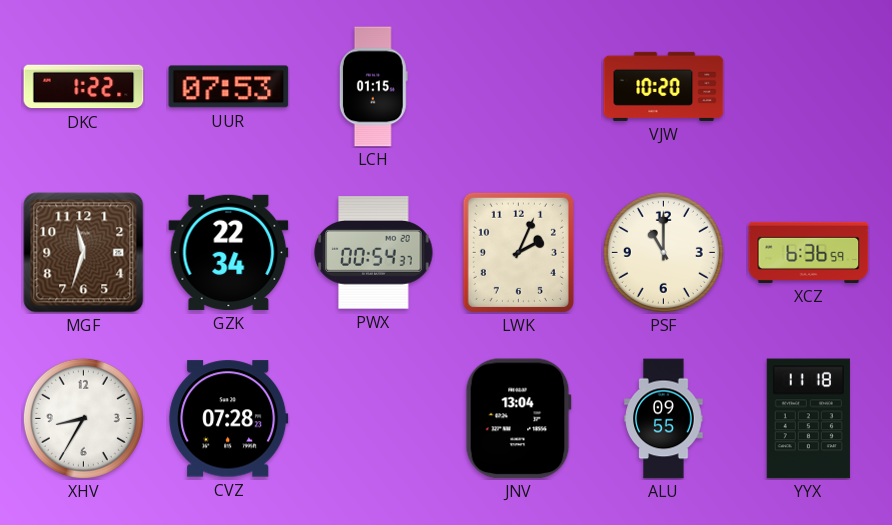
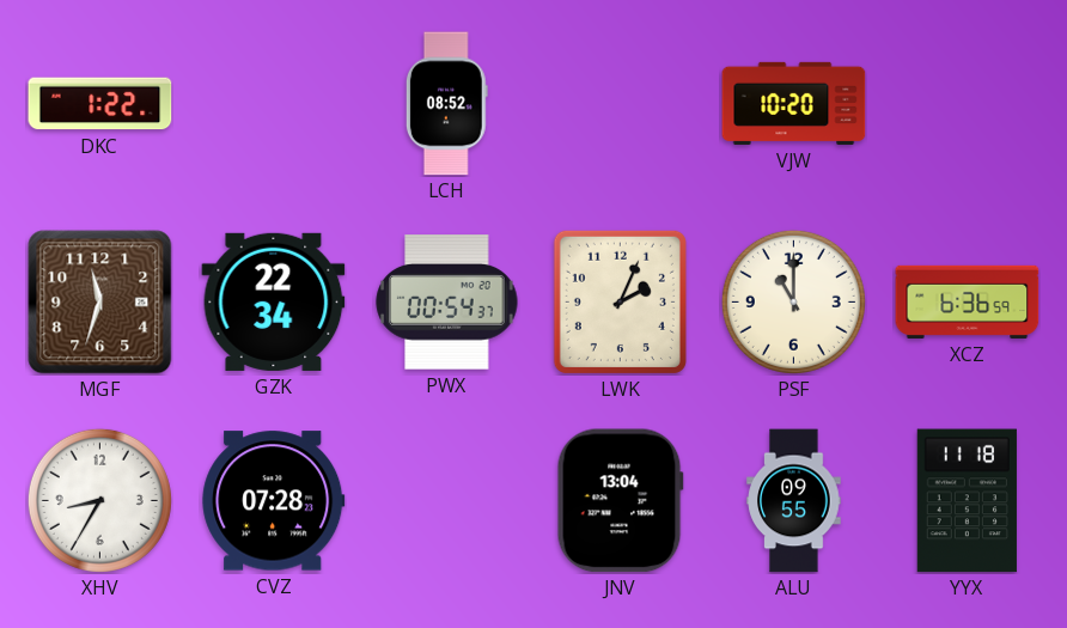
UUR: 07:53 -> none (229, 87)
LCH: 01:15 -> 08:52 (446, 104)
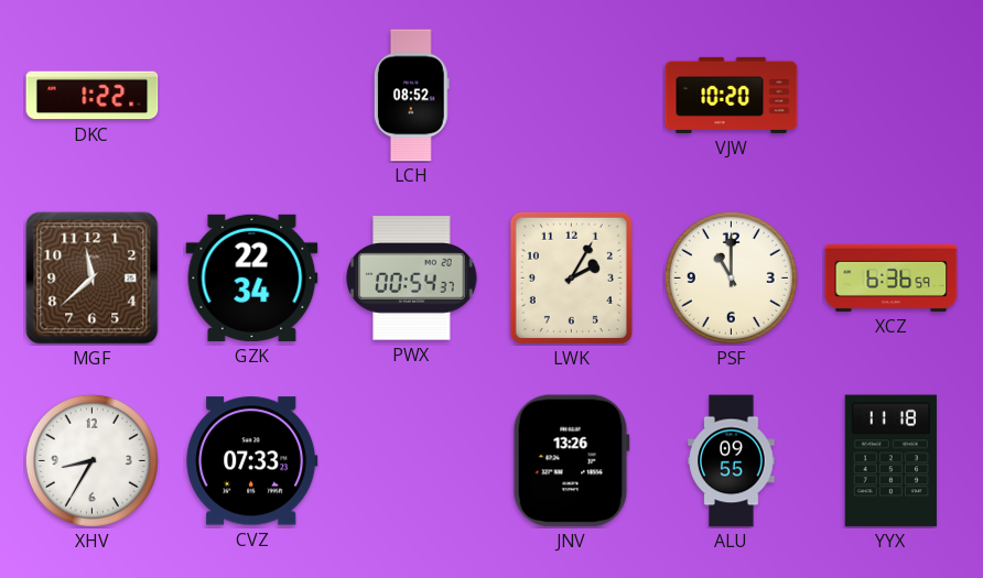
MGF: 11:33 -> 11:38 (93, 279)
LWK: 2:04 -> 2:05 (571, 277)
CVZ: 07:28 -> 07:33 (252, 461)
JNV: 13:04 -> 13:26 (571, 461)
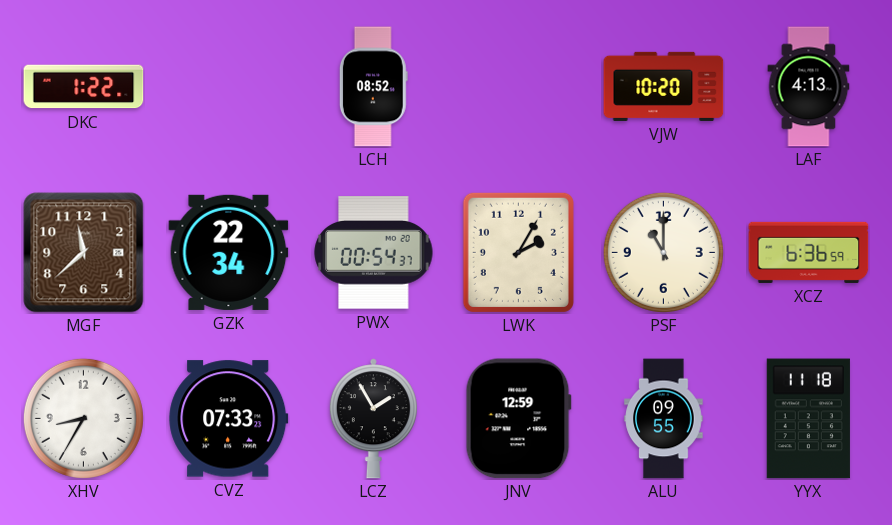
LAF: none -> 4:13 (809, 87)
LCZ: none -> 1:55 (373, 419)
JNV: 13:26 -> 12:59 (518, 419)
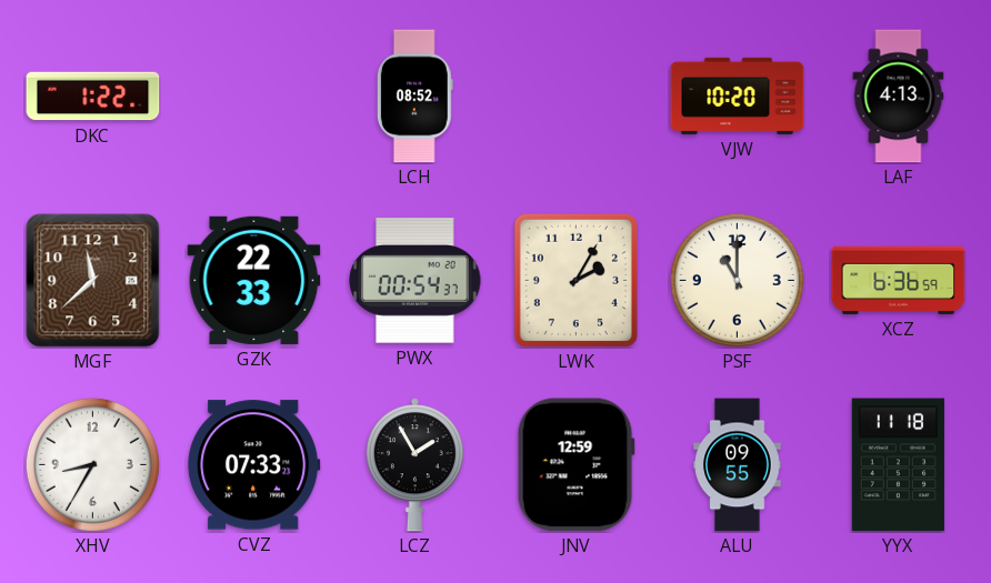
GZK: 22:34 -> 22:33 (254, 280)
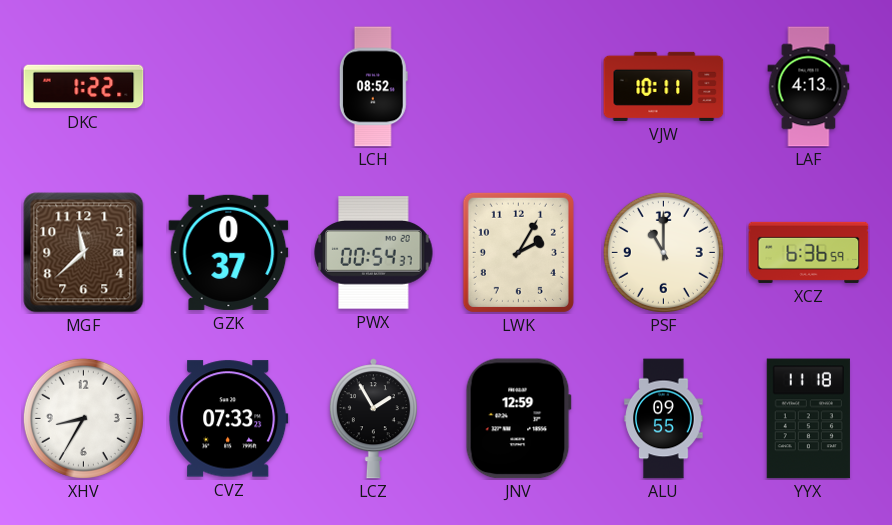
VJW: 10:20 -> 10:11 (664, 86)
GZK: 22:33 -> 0:37 (229, 252)
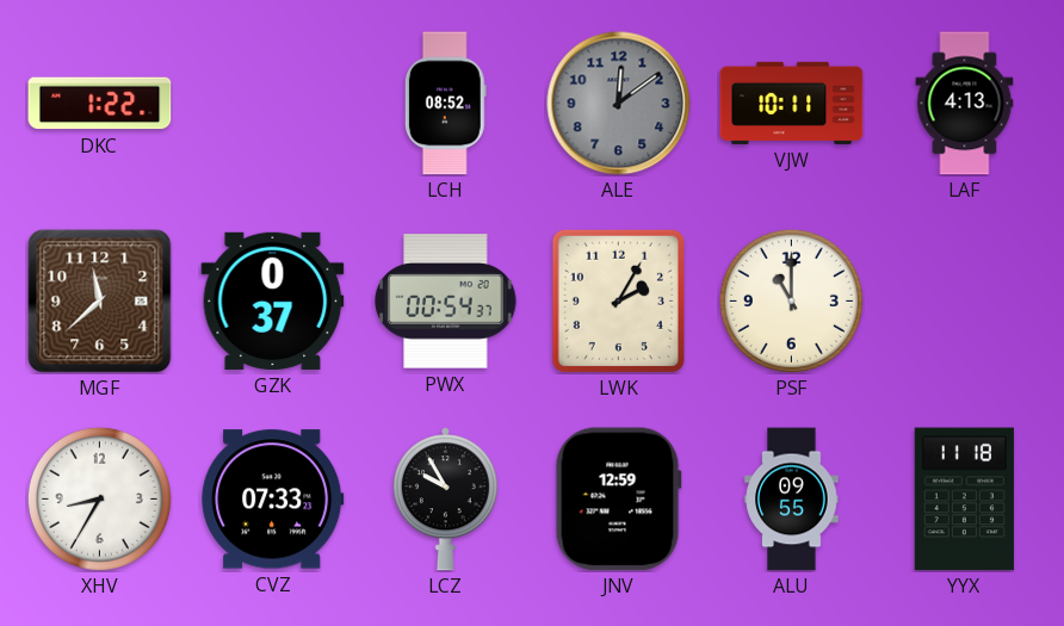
ALE: none -> 12:09 (619, 104)
XCZ: 6:36 -> none (809, 252)
LCZ: 1:55 -> 9:55 (445, 500)
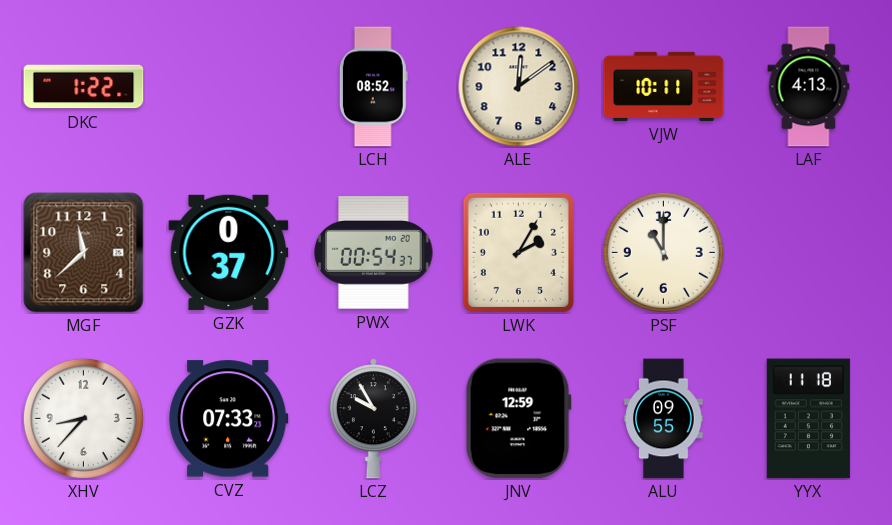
ALE dial: grey -> cream (519, 87)
XHV: 8:35 -> 8:37 (83, 418)
